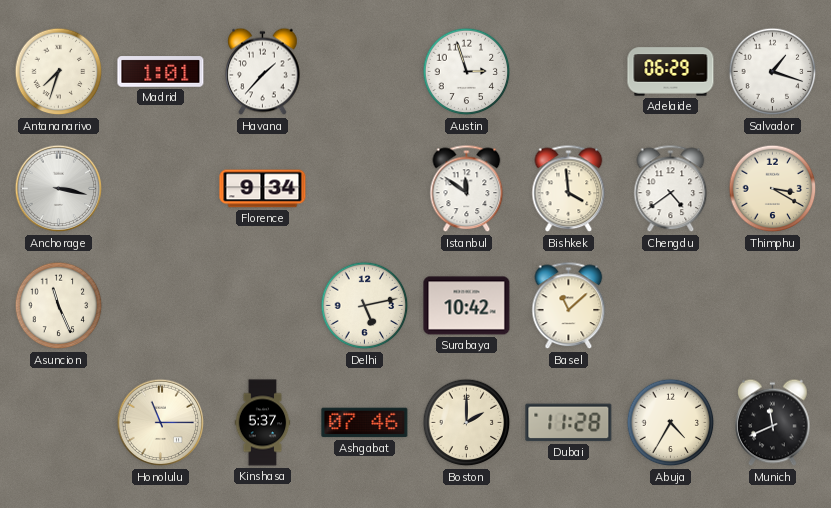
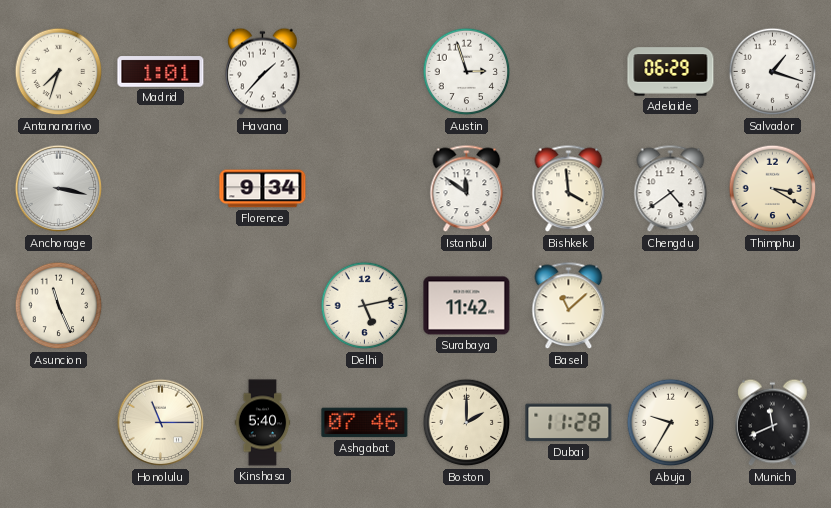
Surabaya: 10:42 -> 11:42 (467, 306)
Kinshasa: 5:37 -> 5:40 (263, 423)
Abuja: 4:35 -> 9:35 (671, 423)
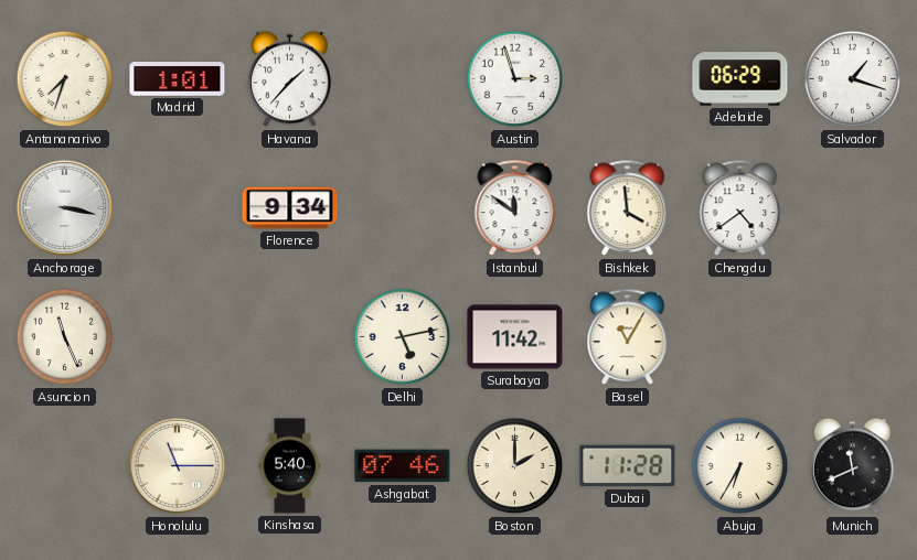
Thimphu: 3:20 -> none (773, 189)
Basel: 11:08 -> 11:05 (628, 337)
Abuja: 9:35 -> 6:35 (740, 466)
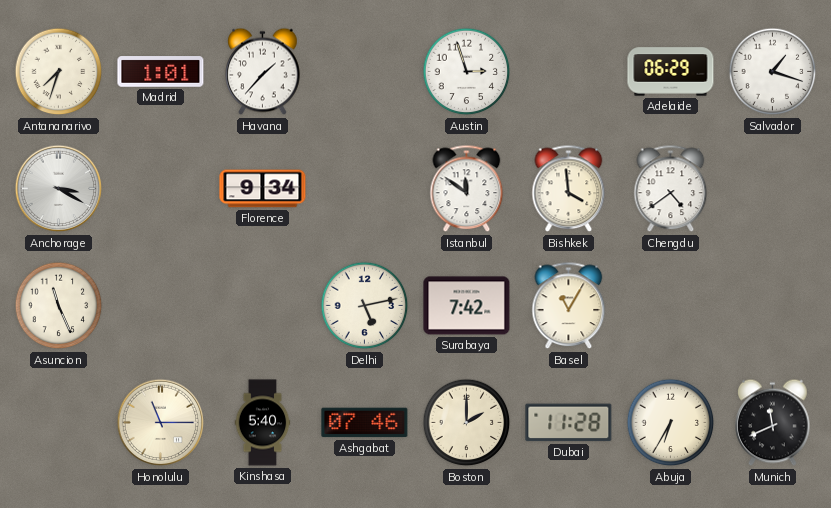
Anchorage: 3:17 -> 3:20 (59, 189)
Surabaya: 11:42 -> 7:42 (467, 306)
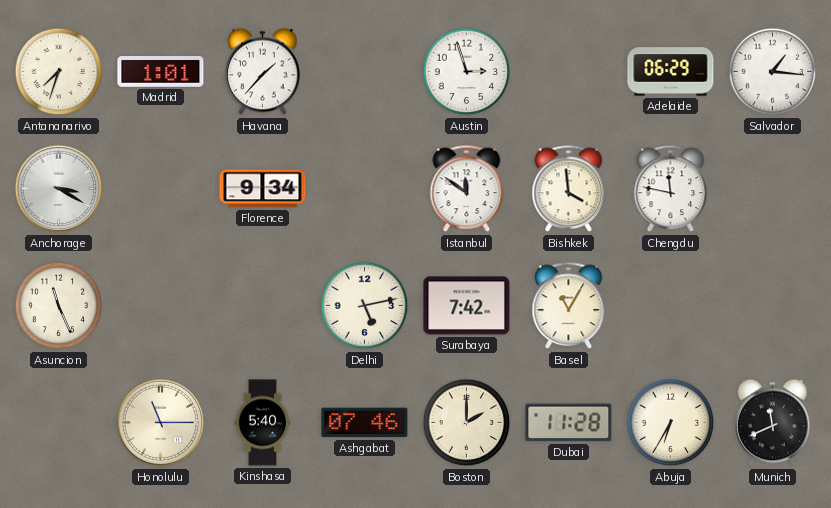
Salvador: 1:18 -> 1:16 (773, 72)
Chengdu: 4:39 -> 11:47 (671, 189)
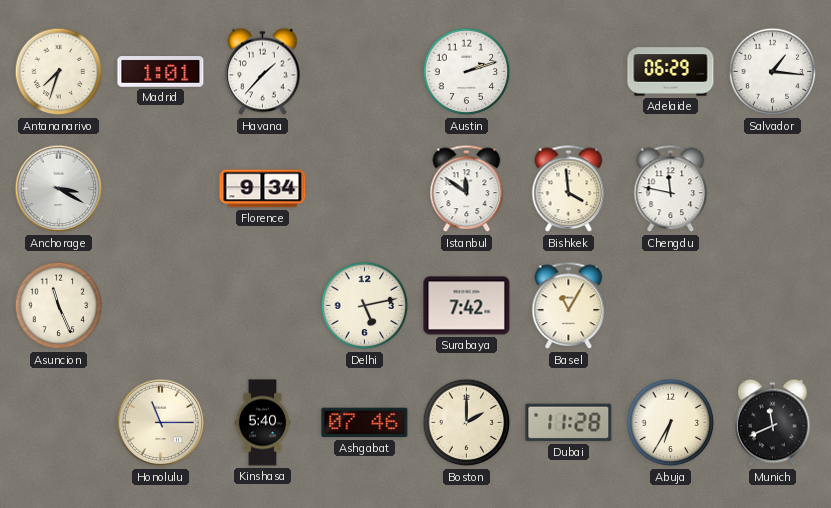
Austin: 2:57 -> 2:12 (467, 72)
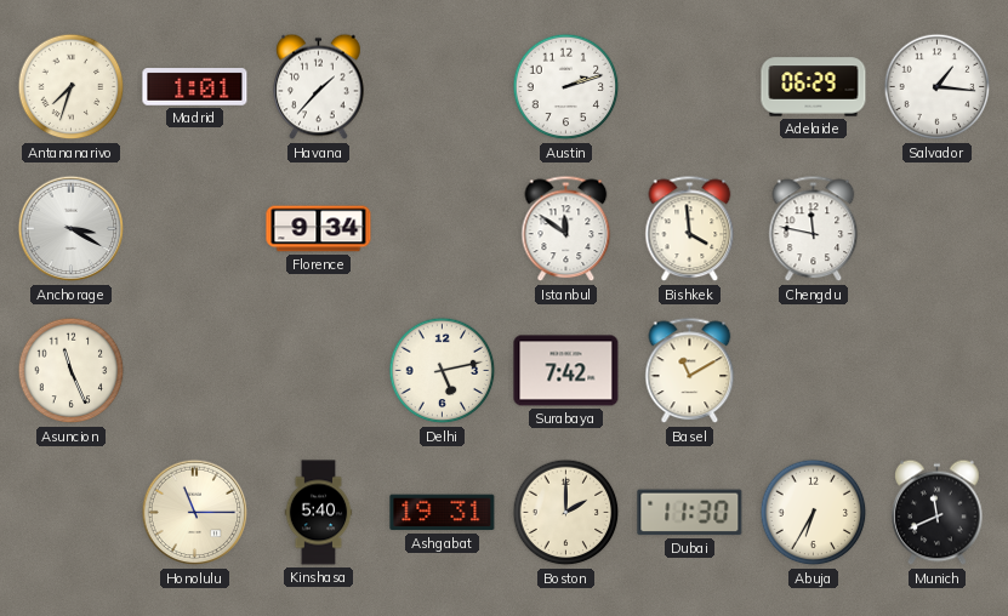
Basel: 11:05 -> 11:10 (690, 371)
Ashgabat: 07:46 -> 19:31 (443, 513)
Dubai: 11:28 -> 11:30 (690, 513)
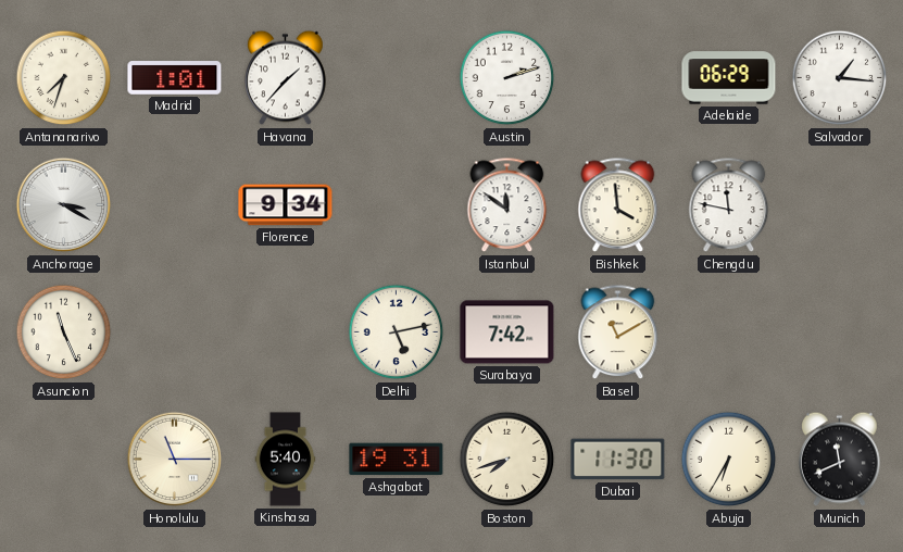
Boston: 2:00 -> 7:42 (507, 460)
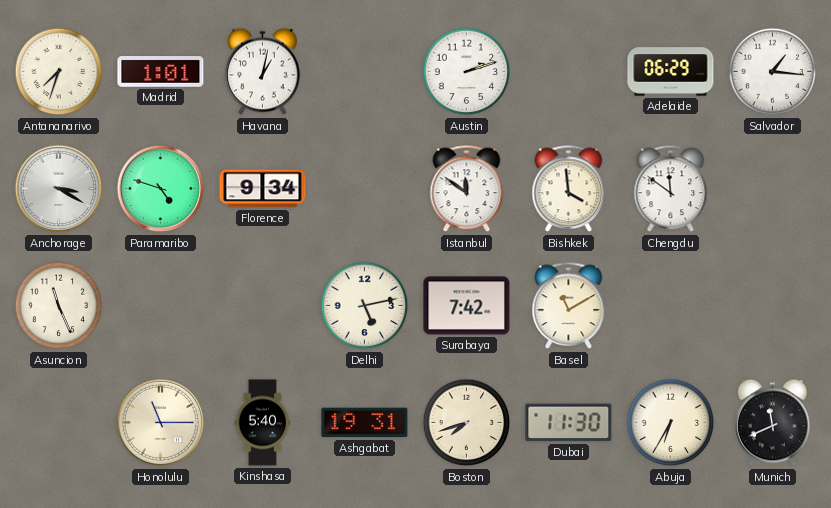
Havana: 1:37 -> 1:02 (263, 72)
Paramaribo: none -> 4:48 (161, 189)
Chengdu: 11:47 -> 11:51 (671, 189)
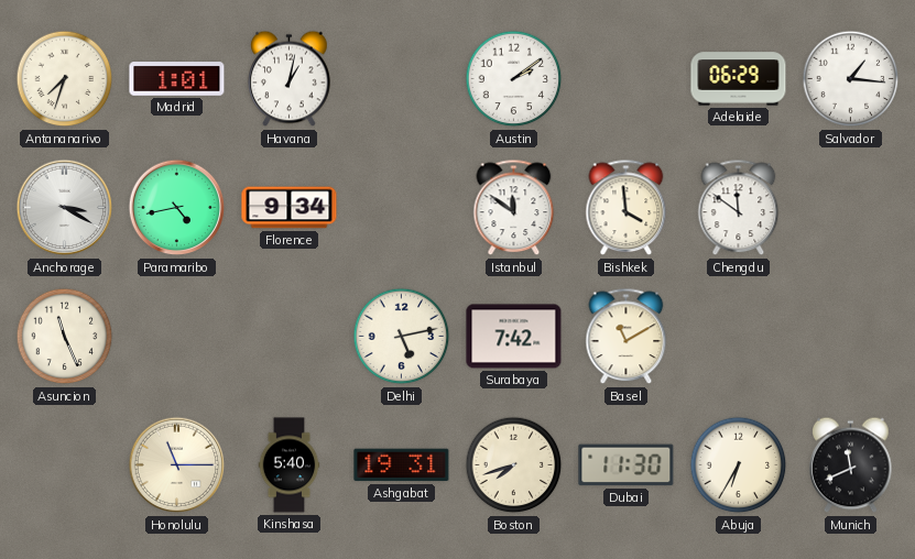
Austin: 2:12 -> 2:09 (514, 79)
Paramaribo: 4:48 -> 4:43 (177, 208)
